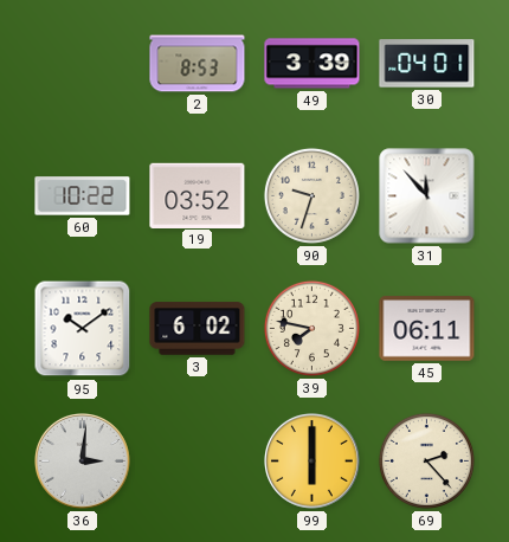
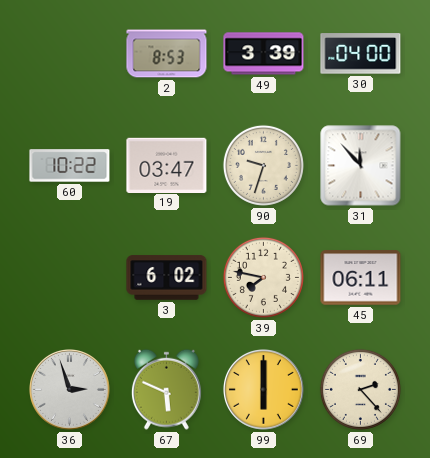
30: 04:01 -> 04:00 (361, 54)
19: 03:52 -> 03:47 (167, 165)
95: 10:09 -> none (83, 329)
36: 3:01 -> 2:57 (70, 390)
67: none -> 5:49 (166, 389)
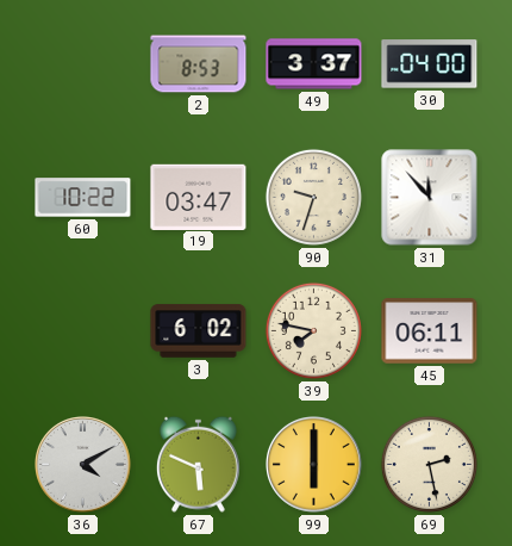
49: 3:39 -> 3:37 (314, 64)
36: 2:57 -> 4:10 (83, 465)
69: 2:23 -> 2:28 (429, 464)
